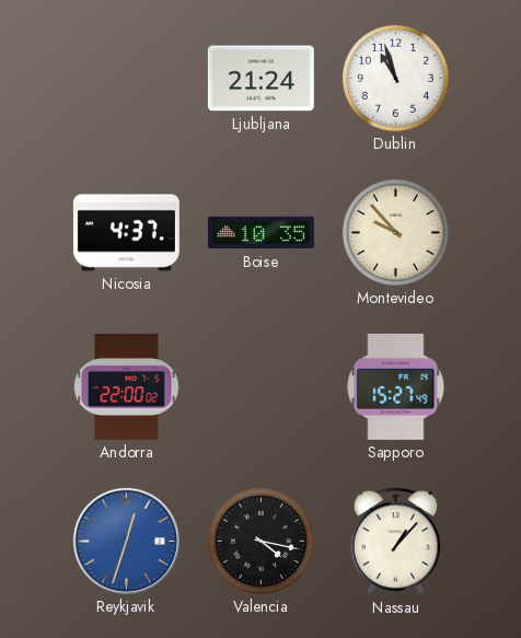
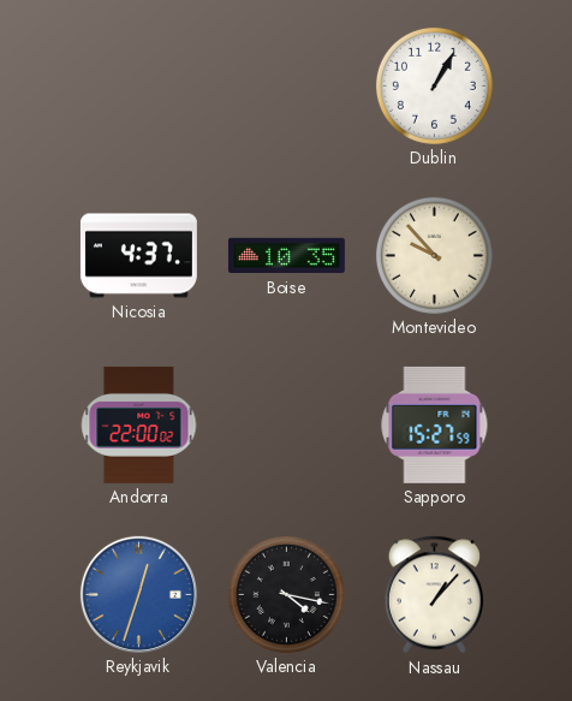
Ljubljana: 21:24 -> none (260, 79)
Dublin: 10:57 -> 1:05 (434, 85)
Sapporo: 15:27:49 -> 15:27:59 (435, 424)
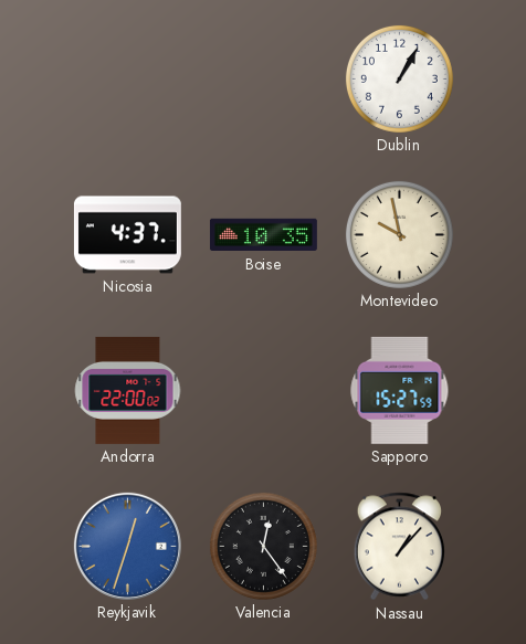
Montevideo: 9:53 -> 9:58 (399, 234)
Valencia: 4:17 -> 12:24 (263, 546)
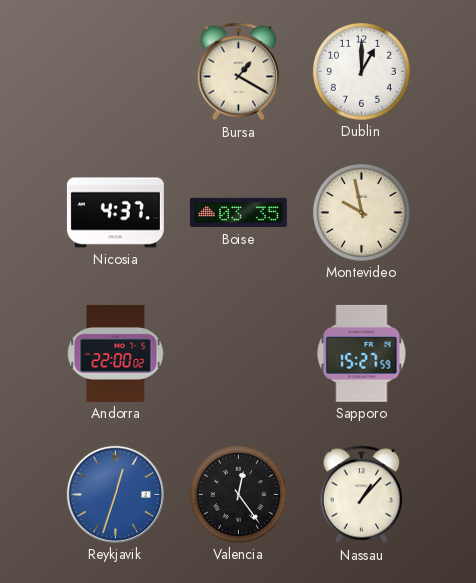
Bursa: none -> 1:20 (239, 72)
Dublin: 1:05 -> 1:00 (361, 71)
Boise: 10:35 -> 03:35 (238, 213)
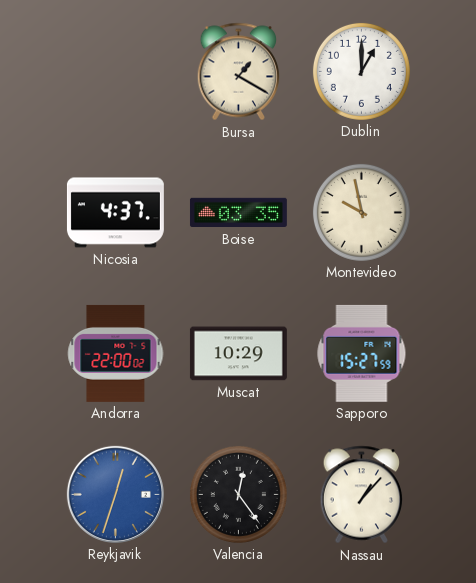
Muscat: none -> 10:29 (238, 354)
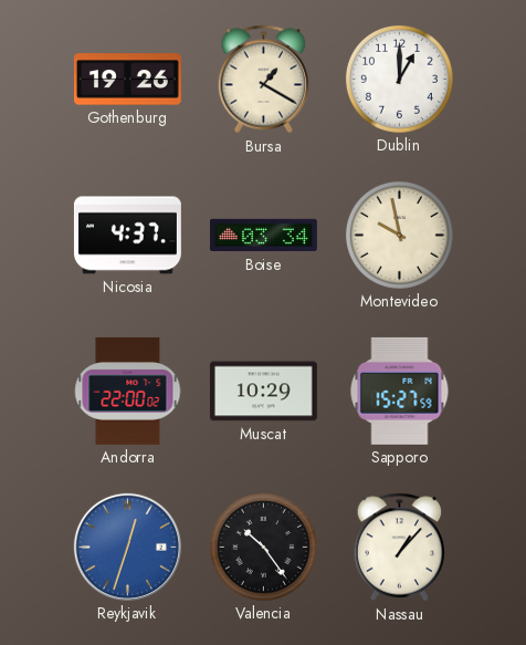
Gothenburg: none -> 19:26 (127, 80)
Boise: 03:35 -> 03:34 (263, 236)
Valencia: 12:24 -> 10:24 (263, 547)
